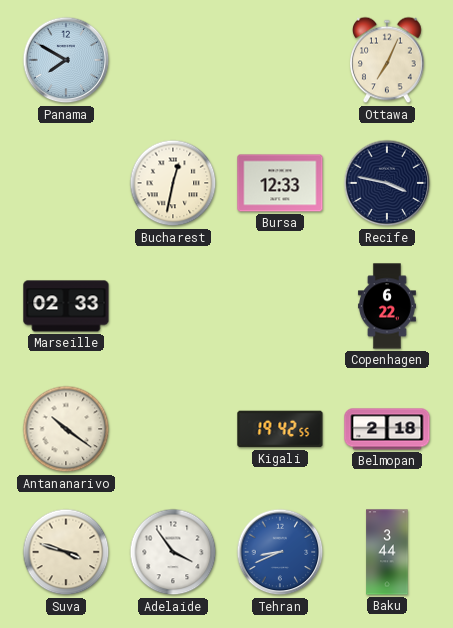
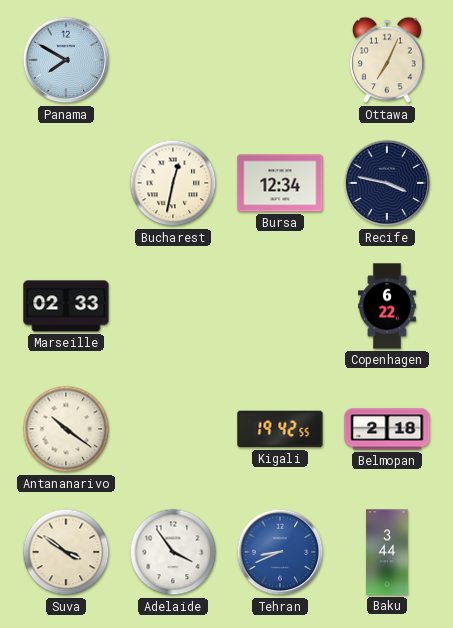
Bursa: 12:33 -> 12:34 (280, 183)
Suva: 3:48 -> 3:51 (66, 552)
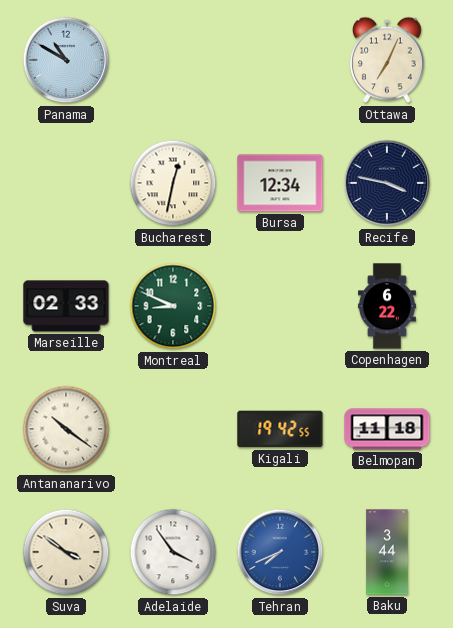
Panama: 7:50 -> 10:50 (66, 60)
Montreal: none -> 8:49 (173, 306)
Belmopan: 2:18 -> 11:18 (387, 429)
Tehran: 8:41 -> 7:41 (280, 552)
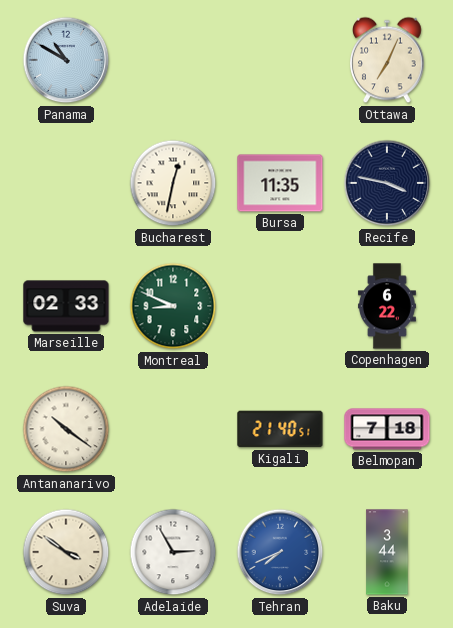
Bursa: 12:34 -> 11:35 (280, 183)
Kigali: 19:42 -> 21:40 (280, 429)
Belmopan: 11:18 -> 7:18 (387, 429)
Adelaide: 3:54 -> 2:55 (173, 552)
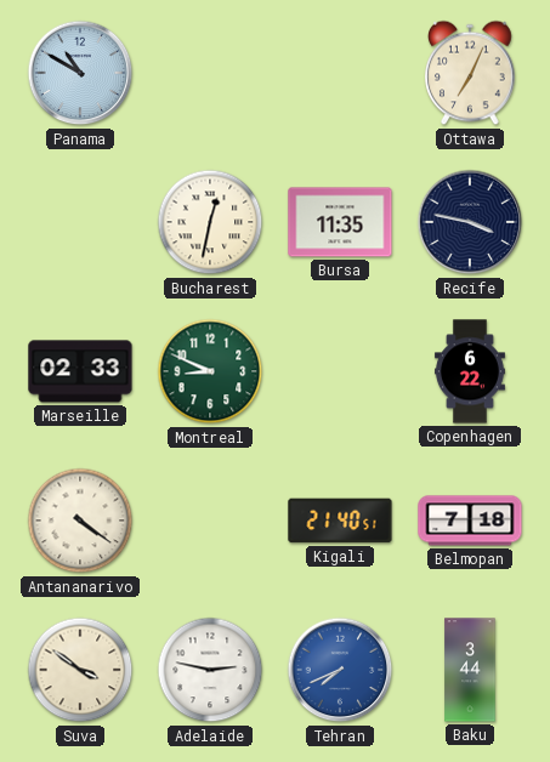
Antananarivo: 10:21 -> 4:21 (80, 521)
Adelaide: 2:55 -> 2:47 (210, 670)
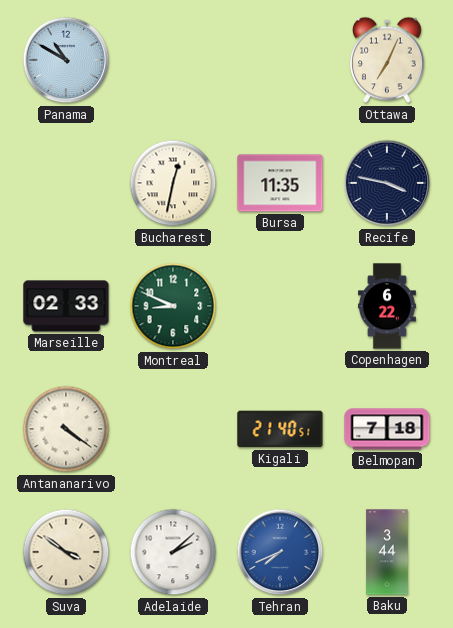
Adelaide: 2:47 -> 2:08 (173, 552)
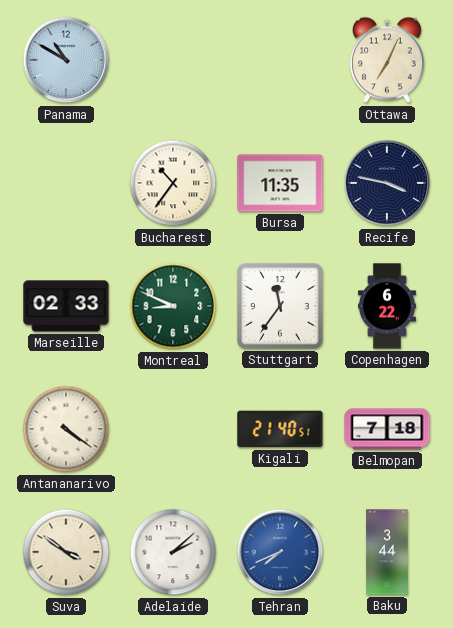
Bucharest: 12:32 -> 10:36 (173, 183)
Stuttgart: none -> 11:36 (280, 306)
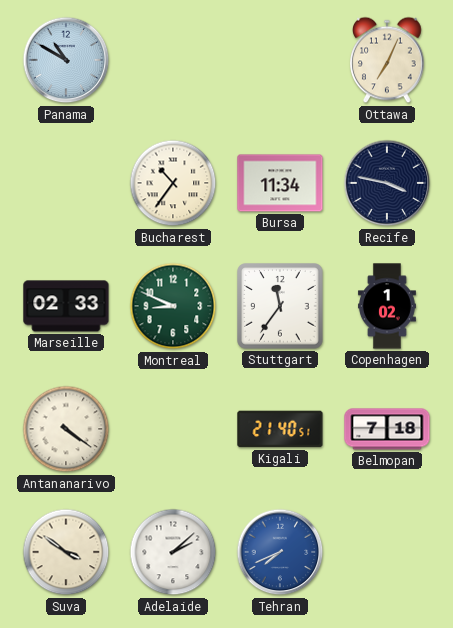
Bursa: 11:35 -> 11:34 (280, 183)
Copenhagen: 6:22 -> 1:02 (387, 306)
Baku: 3:44 -> none (387, 552)
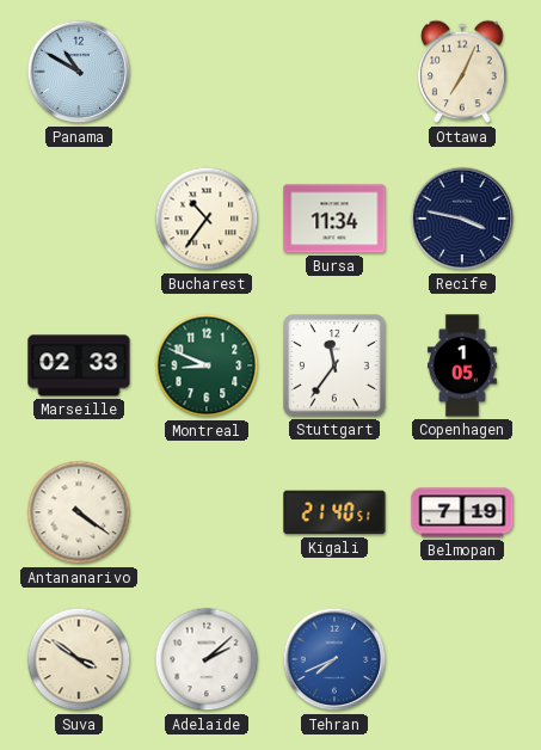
Copenhagen: 1:02 -> 1:05 (462, 365)
Belmopan: 7:18 -> 7:19 (462, 512)
